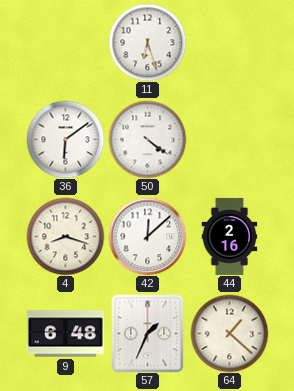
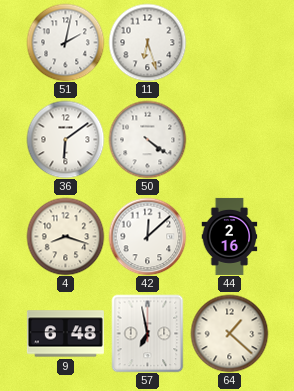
51: none -> 2:02 (65, 42)
57: 1:34 -> 6:58 (148, 333)
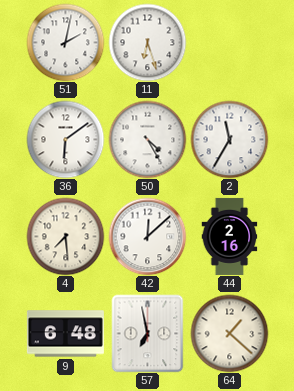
50: 4:21 -> 4:25 (147, 139)
2: none -> 11:35 (229, 139)
4: 8:18 -> 7:29 (65, 236)
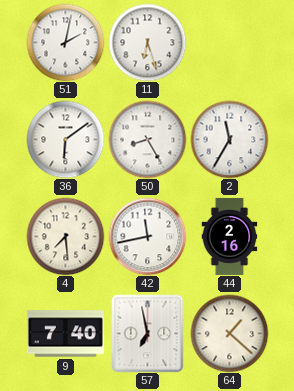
50: 4:25 -> 8:25 (147, 139)
42: 12:08 -> 11:43 (147, 236)
9: 6:48 -> 7:40 (65, 334)
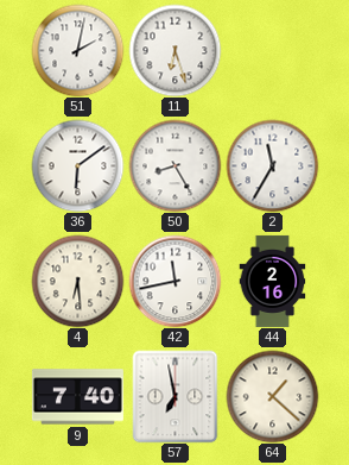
4: 7:29 -> 6:29 (77, 281)
